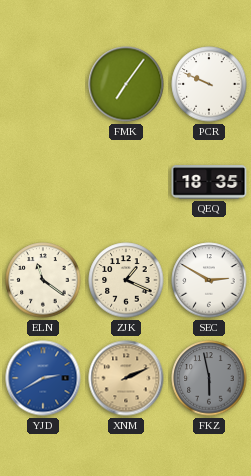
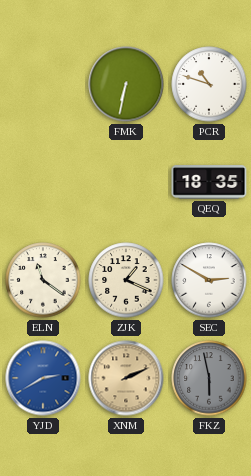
FMK: 7:06 -> 6:32 (126, 84)
PCR: 9:49 -> 10:48 (209, 84)
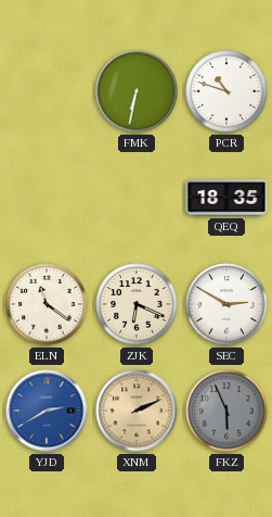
ZJK: 1:19 -> 6:19 (137, 304)
FKZ: 5:58 -> 5:56 (226, 411)
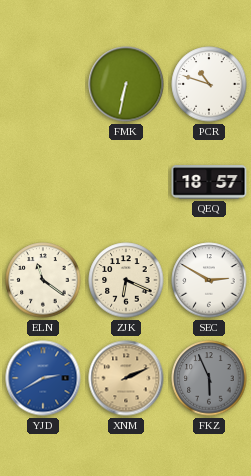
QEQ: 18:35 -> 18:57 (209, 182)
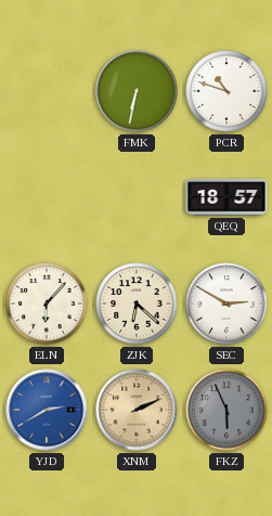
ELN: 11:21 -> 6:07 (47, 304)
ZJK: 6:19 -> 6:22 (137, 304)
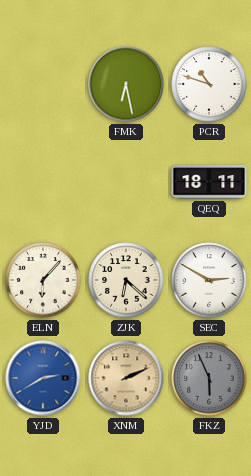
FMK: 6:32 -> 6:28 (126, 84)
QEQ: 18:57 -> 18:11 (209, 182)
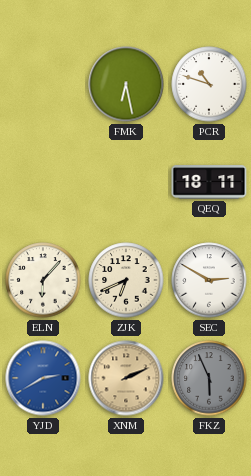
ZJK: 6:22 -> 6:41 (126, 280)
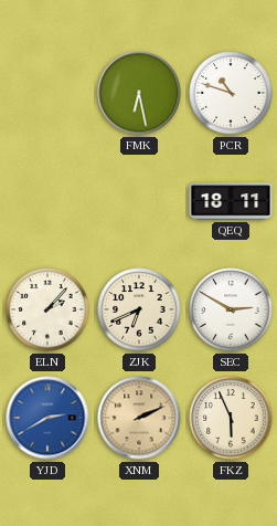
ELN: 6:07 -> 2:07 (47, 309)
FKZ dial: grey -> cream (231, 418)
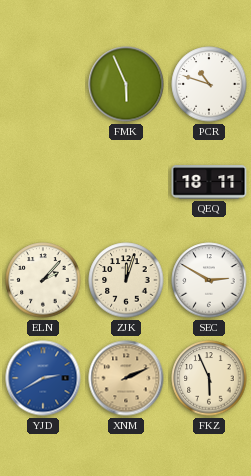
FMK: 6:28 -> 5:56 (126, 84)
ZJK: 6:41 -> 12:03 (126, 280)
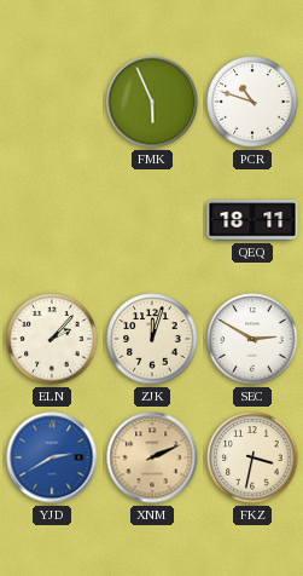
FKZ: 5:56 -> 3:32 (252, 457)
